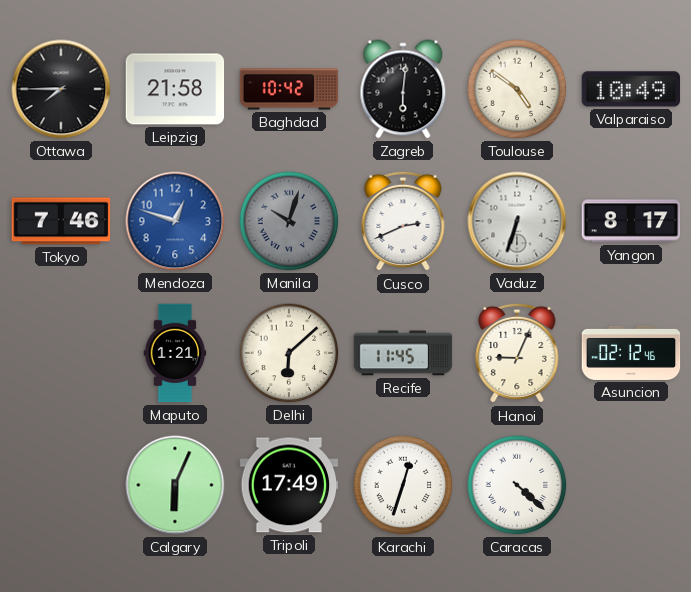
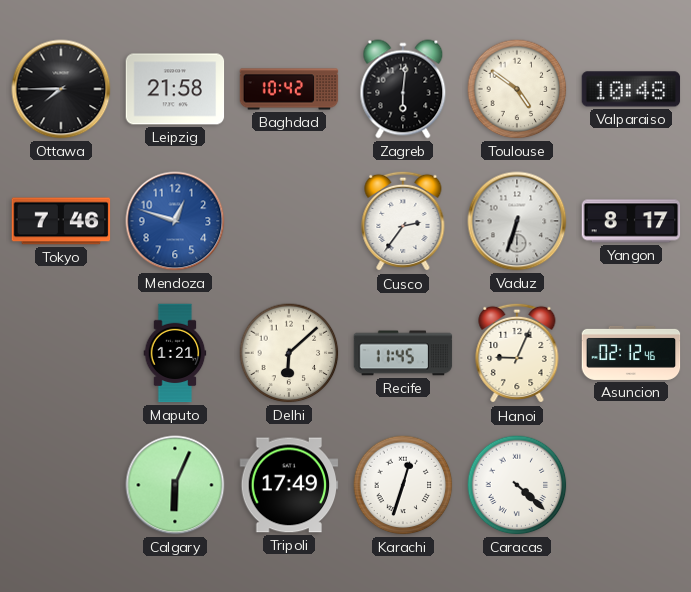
Valparaiso: 10:49 -> 10:48 (631, 89)
Manila: 10:03 -> none (289, 221)
Cusco: 2:41 -> 2:36 (403, 221)
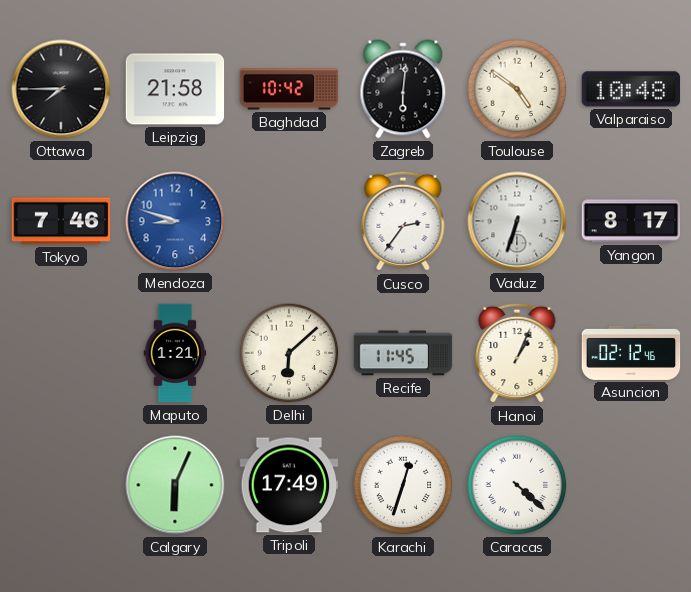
Mendoza: 12:48 -> 8:48 (175, 221)
Hanoi: 9:04 -> 1:04 (517, 353)
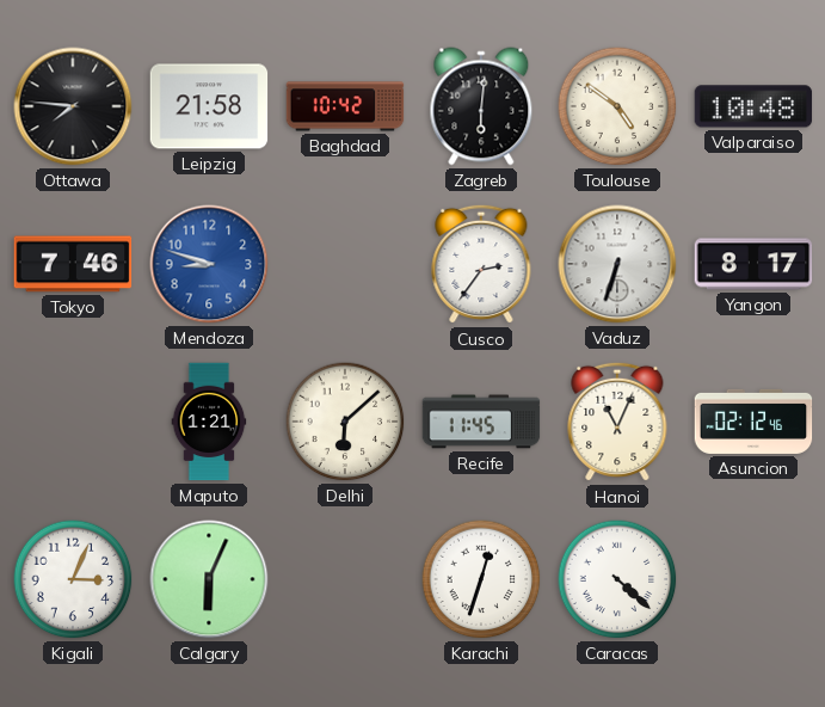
Ottawa: 7:45 -> 7:46 (73, 106)
Hanoi: 1:04 -> 11:04 (617, 422)
Kigali: none -> 3:04 (73, 579)
Tripoli: 17:49 -> none (289, 485)
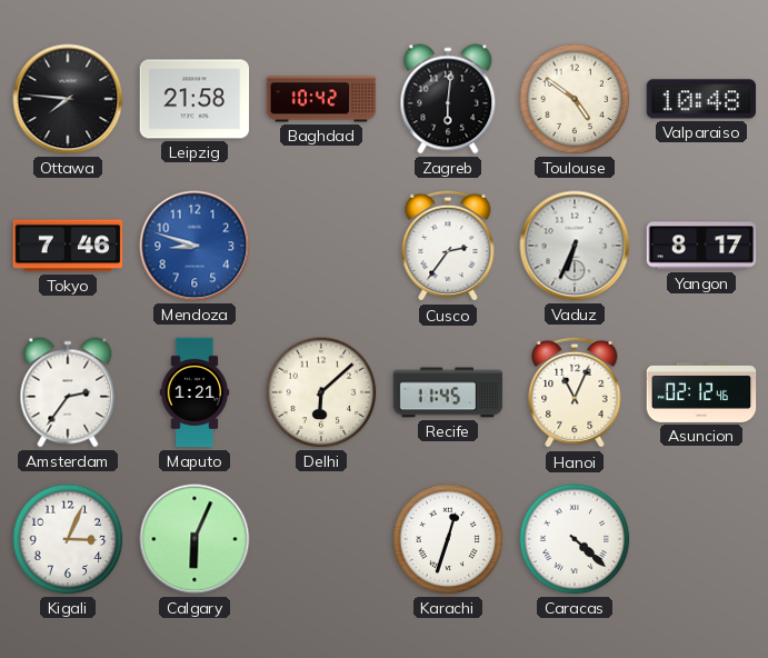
Vaduz: 6:33 -> 6:34 (575, 246)
Amsterdam: none -> 2:36 (68, 392)
